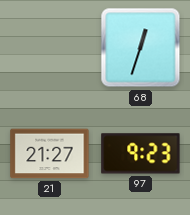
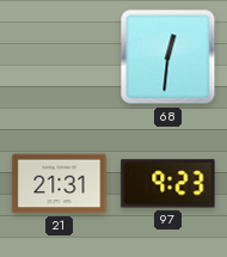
68: 12:33 -> 12:31 (168, 57)
21: 21:27 -> 21:31 (60, 184)
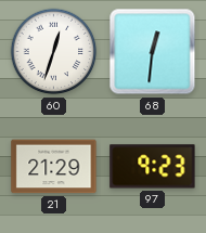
60: none -> 12:33 (54, 52)
21: 21:31 -> 21:29 (54, 167)
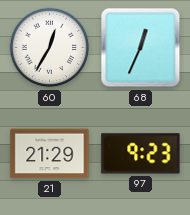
60: 12:33 -> 12:35 (50, 48)
68: 12:31 -> 12:34 (141, 48)
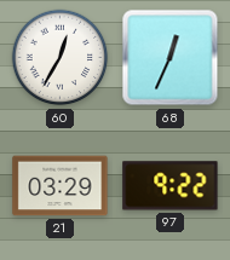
21: 21:29 -> 03:29 (61, 186)
97: 9:23 -> 9:22 (171, 186)
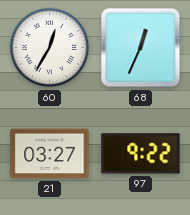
21: 03:29 -> 03:27 (50, 154)
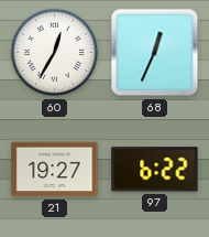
21: 03:27 -> 19:27 (55, 170)
97: 9:22 -> 6:22 (155, 170)
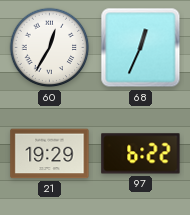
21: 19:27 -> 19:29 (50, 154)
